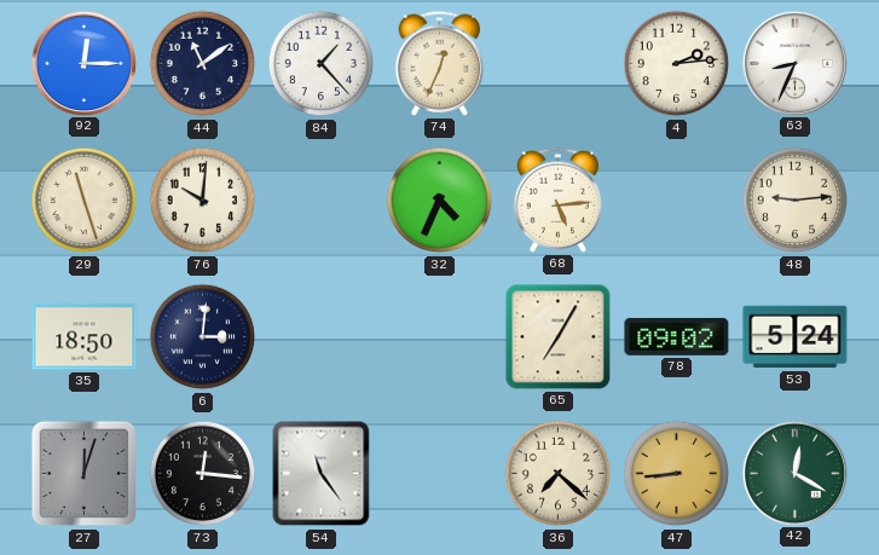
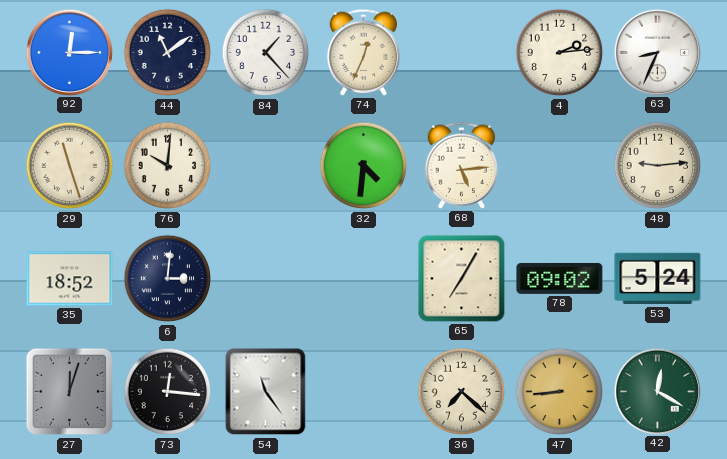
32: 4:34 -> 4:31 (364, 166)
35: 18:50 -> 18:52 (70, 279)
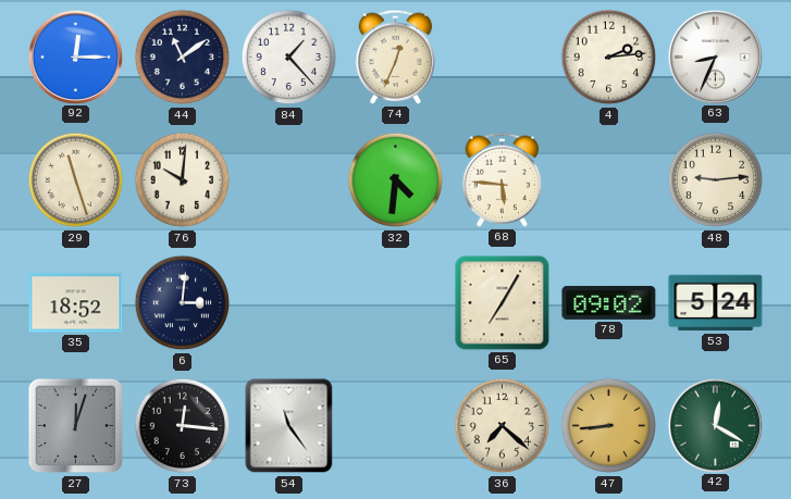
68: 5:14 -> 5:46 (503, 179)
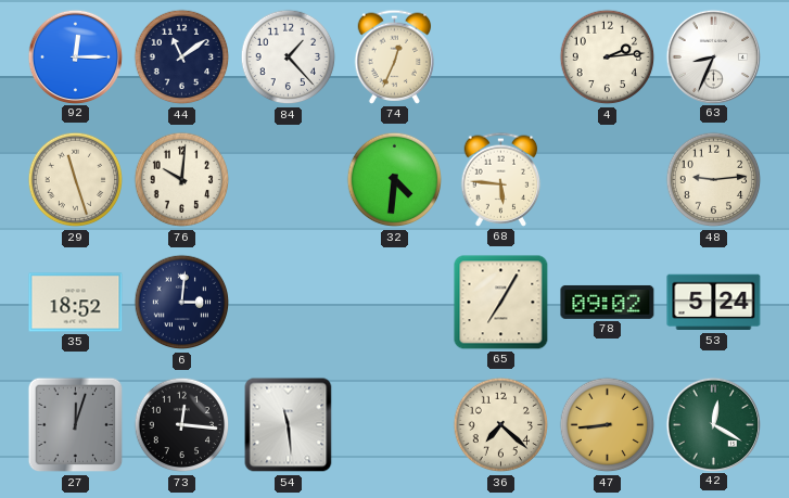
54: 11:24 -> 11:29 (289, 425)
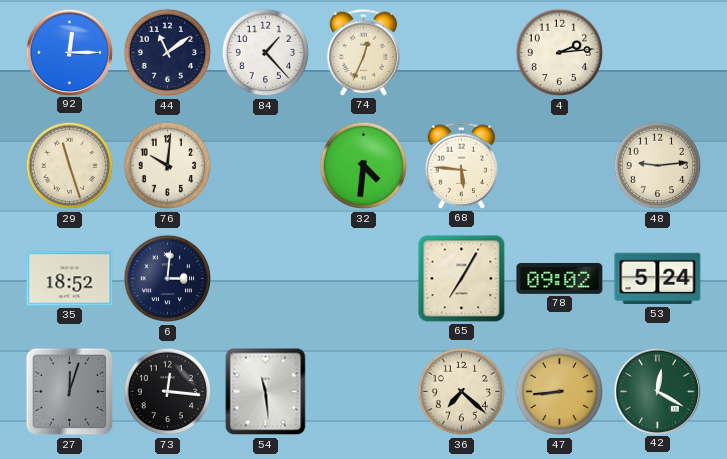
63: 8:34 -> none (713, 56)
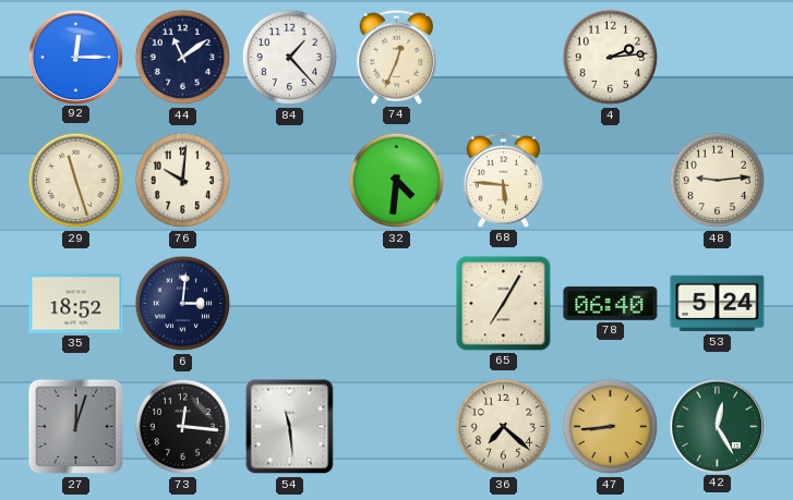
78: 09:02 -> 06:40 (611, 303)
42: 12:20 -> 12:25 (717, 426)
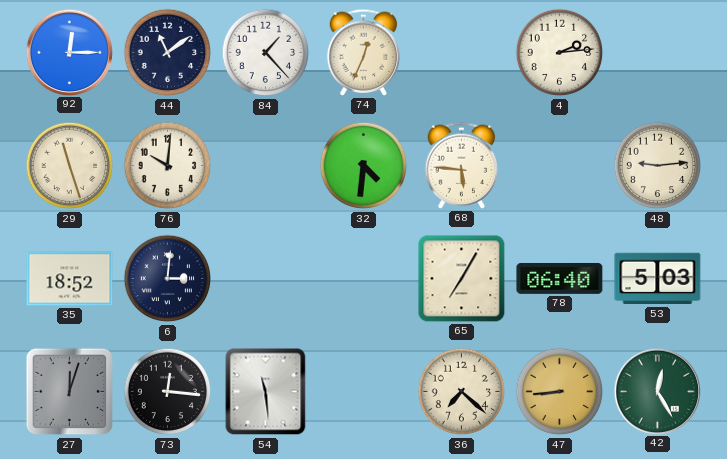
53: 5:24 -> 5:03 (658, 279)
